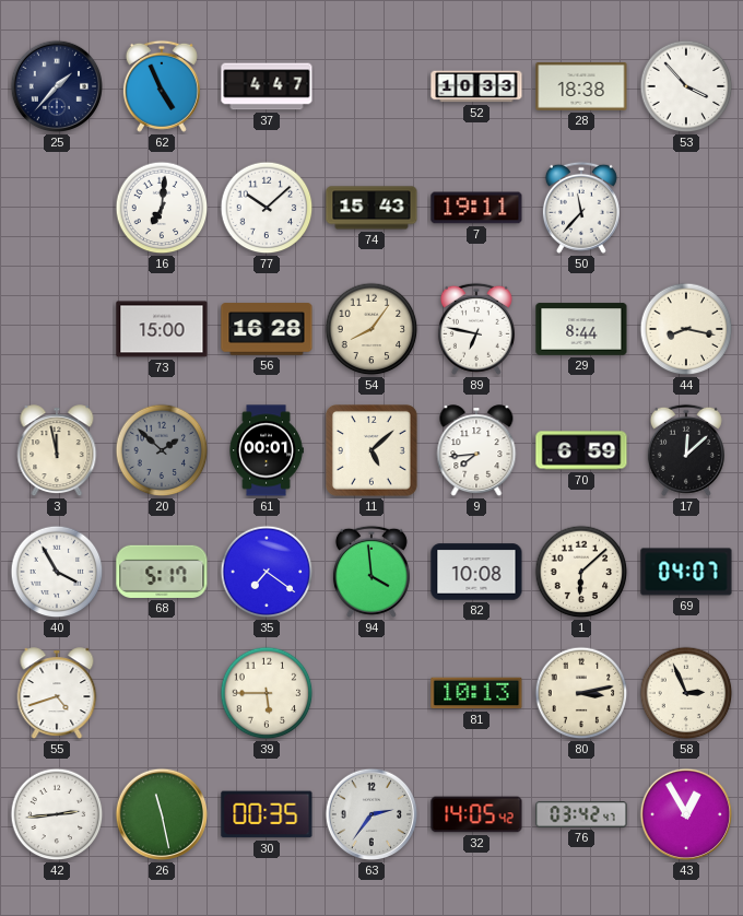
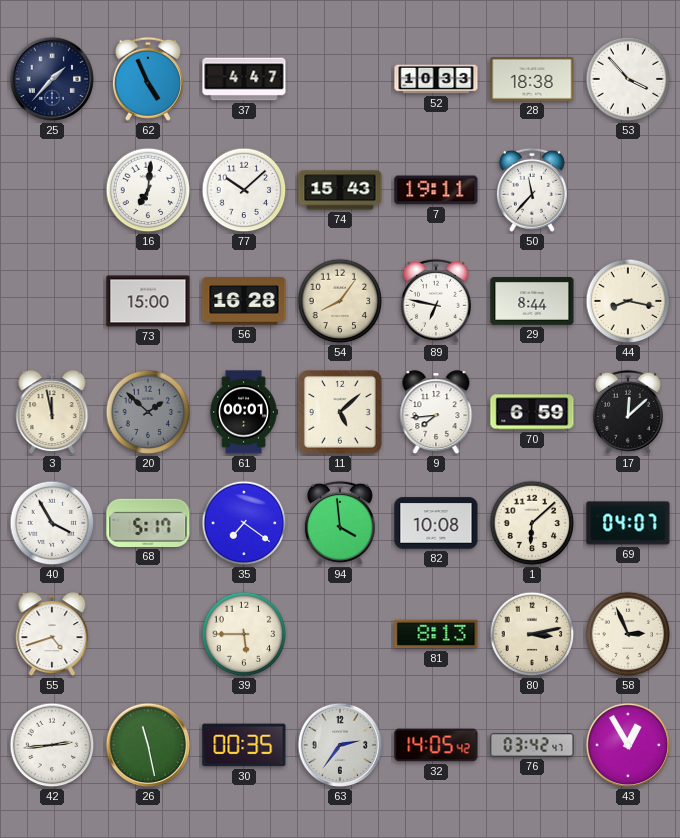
81: 10:13 -> 8:13 (436, 634)
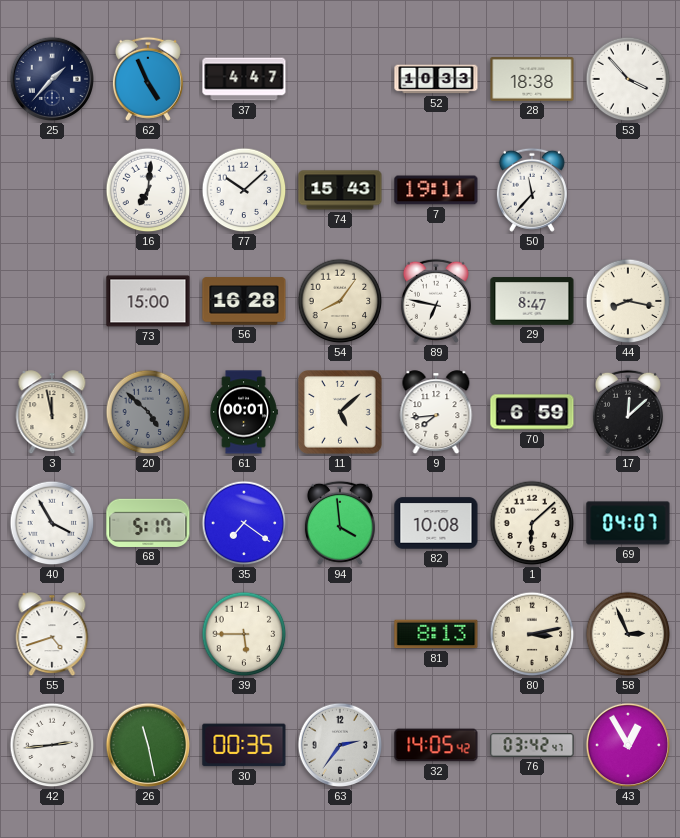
29: 8:44 -> 8:47 (532, 301)
20: 1:52 -> 4:52 (148, 412)
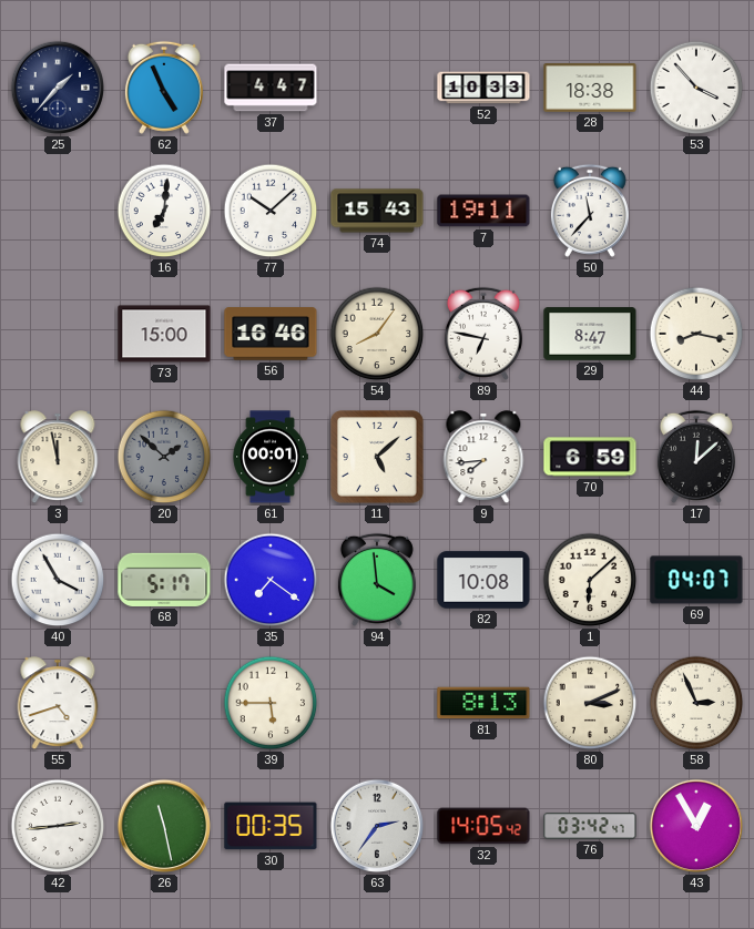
56: 16:28 -> 16:46 (271, 334)
20: 4:52 -> 1:52 (164, 457)
80: 3:13 -> 3:11 (590, 703)
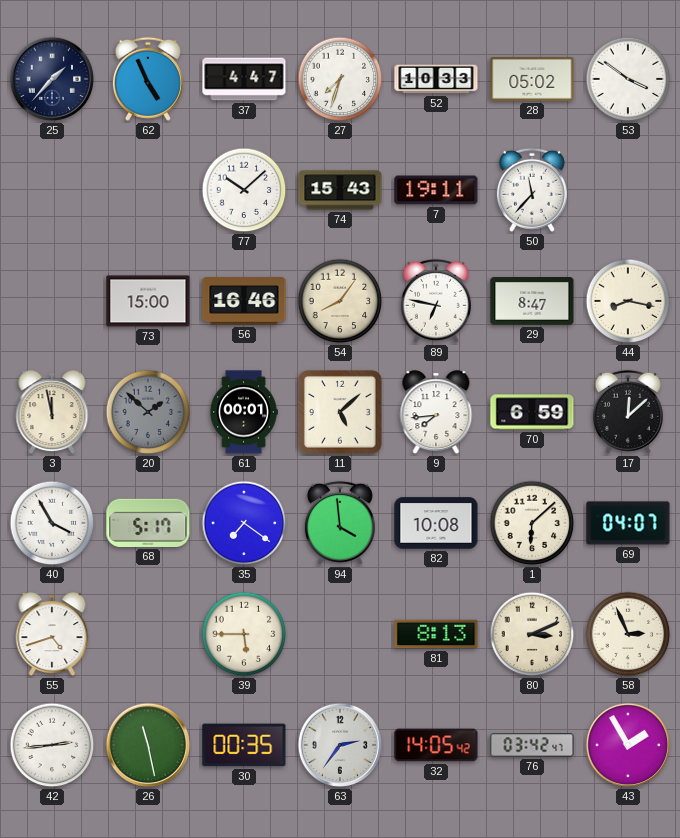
27: none -> 7:33 (340, 79)
28: 18:38 -> 05:02 (532, 80)
53: 3:53 -> 3:51 (628, 79)
16: 7:01 -> none (164, 211)
43: 12:55 -> 1:55 (628, 745)
